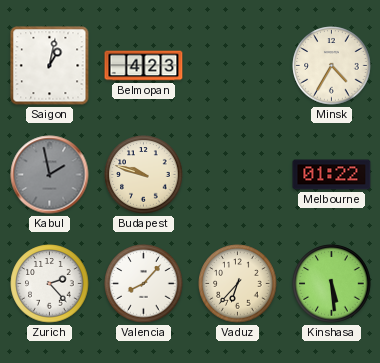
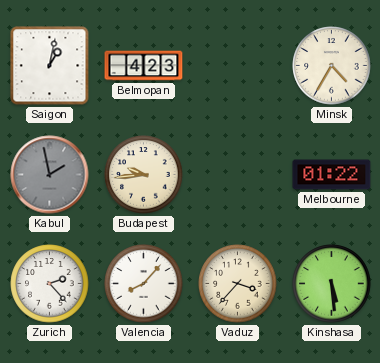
Budapest: 9:48 -> 9:44 (144, 175)
Vaduz: 6:37 -> 3:37 (238, 284)
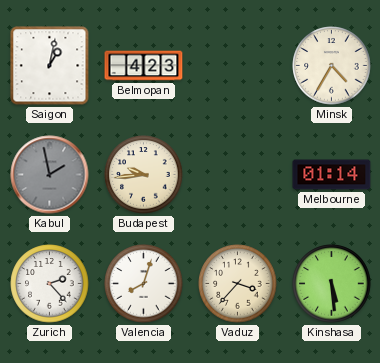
Melbourne: 01:22 -> 01:14 (332, 175)
Valencia: 8:07 -> 8:03 (144, 284)
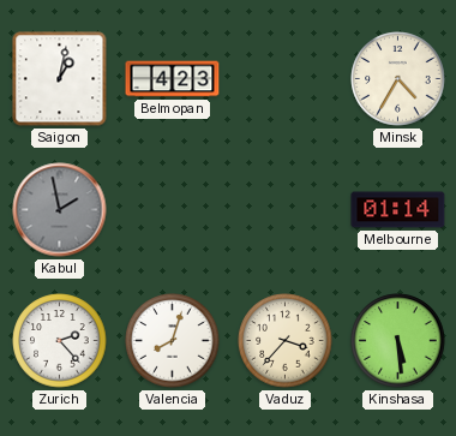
Budapest: 9:44 -> none (144, 175)
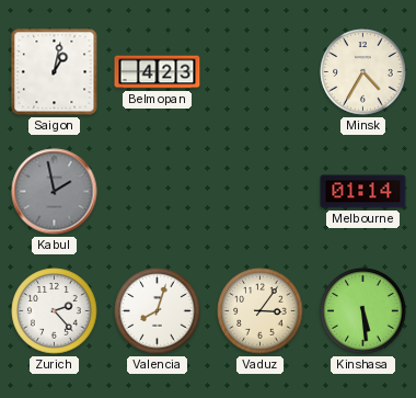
Vaduz: 3:37 -> 3:06 (261, 311)
